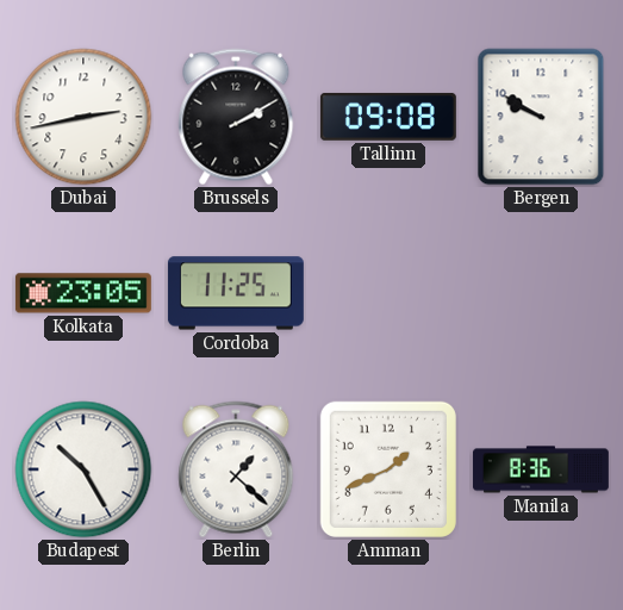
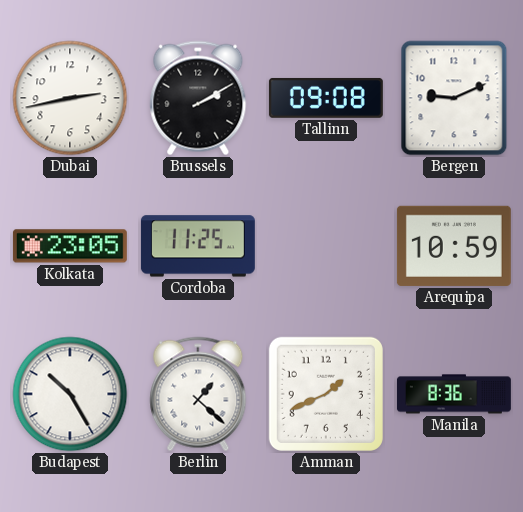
Bergen: 9:50 -> 9:11 (454, 98)
Arequipa: none -> 10:59 (454, 246)
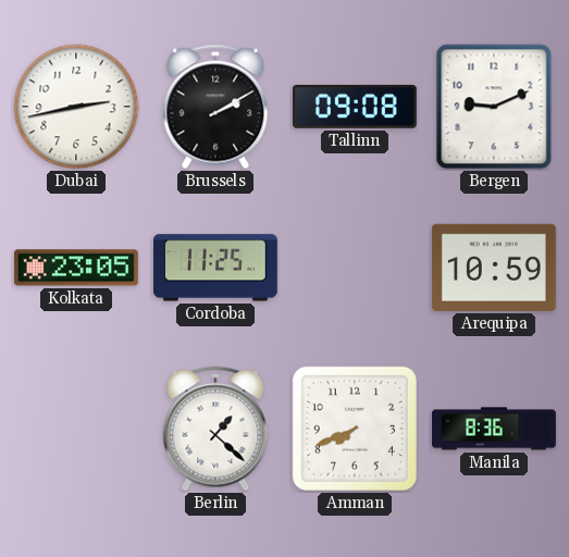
Budapest: 10:25 -> none (70, 394)
Amman: 1:41 -> 7:41 (355, 429)
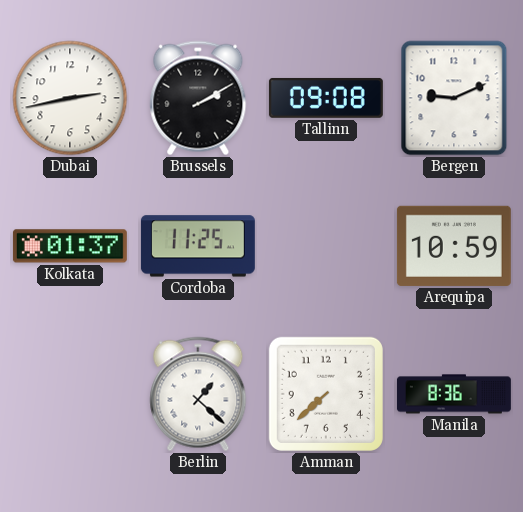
Kolkata: 23:05 -> 01:37 (70, 246)
Amman: 7:41 -> 7:38 (326, 394)
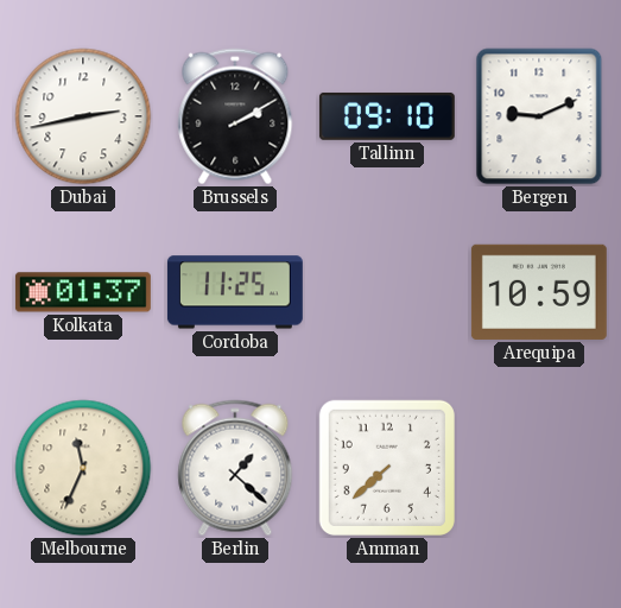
Tallinn: 09:08 -> 09:10 (387, 116)
Melbourne: none -> 11:34 (83, 468)
Manila: 8:36 -> none (454, 394)
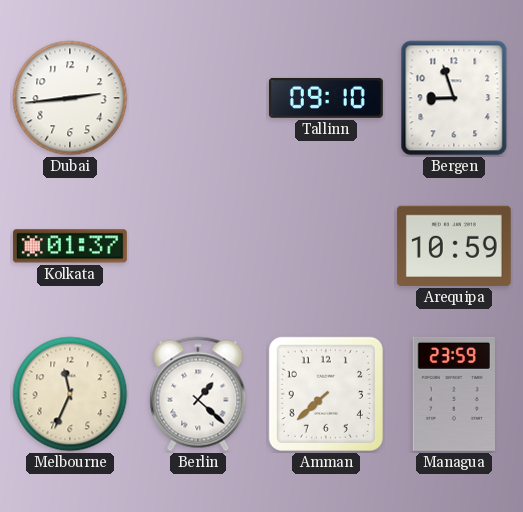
Dubai: 2:43 -> 2:44 (70, 98)
Brussels: 2:10 -> none (235, 116)
Bergen: 9:11 -> 8:57 (454, 98)
Cordoba: 11:25 -> none (235, 292)
Managua: none -> 23:59 (454, 394)
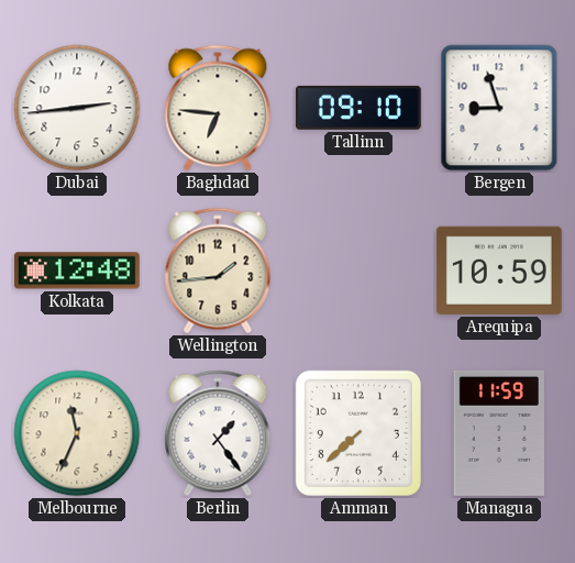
Baghdad: none -> 6:46 (218, 108)
Kolkata: 01:37 -> 12:48 (77, 271)
Wellington: none -> 1:44 (218, 271)
Berlin: 1:22 -> 1:24 (218, 433)
Managua: 23:59 -> 11:59 (499, 433)
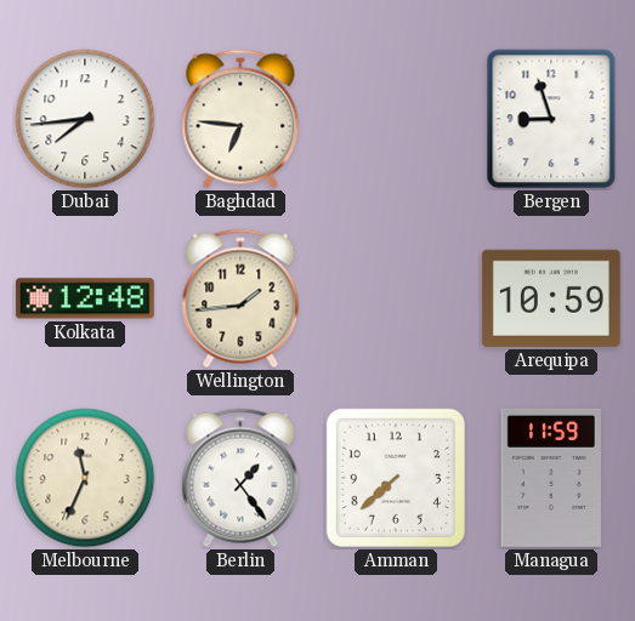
Dubai: 2:44 -> 7:44 (85, 119)
Tallinn: 09:10 -> none (358, 108)
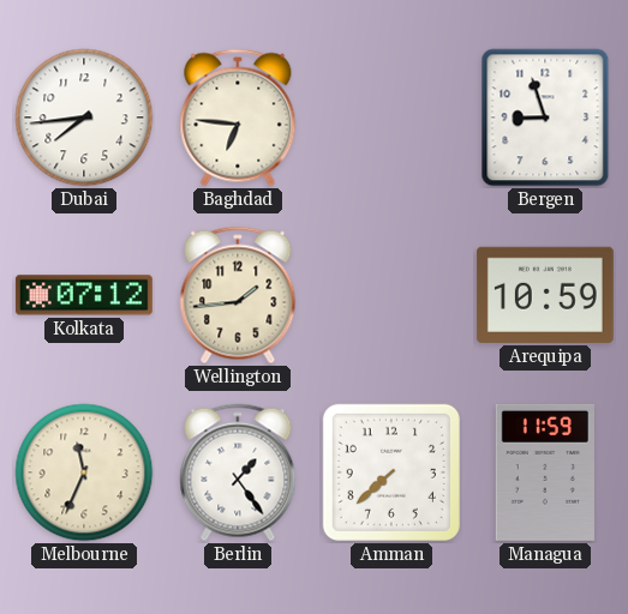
Kolkata: 12:48 -> 07:12 (84, 295)
